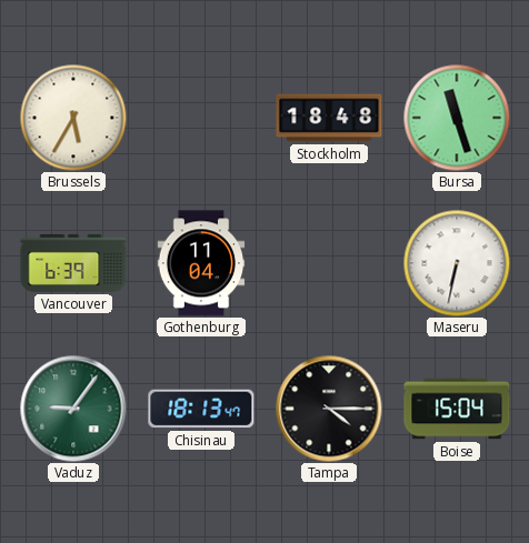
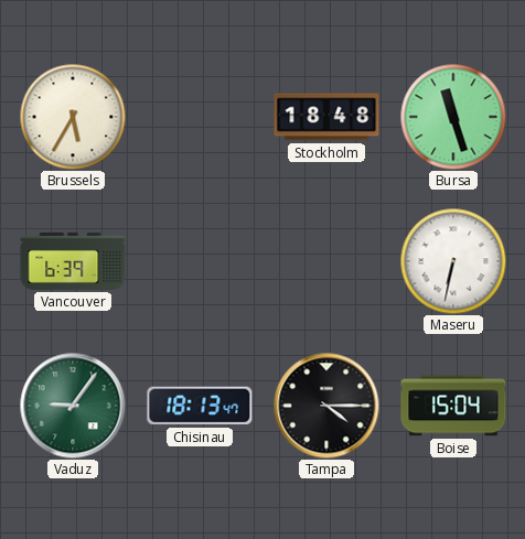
Gothenburg: 11:04 -> none (201, 263)
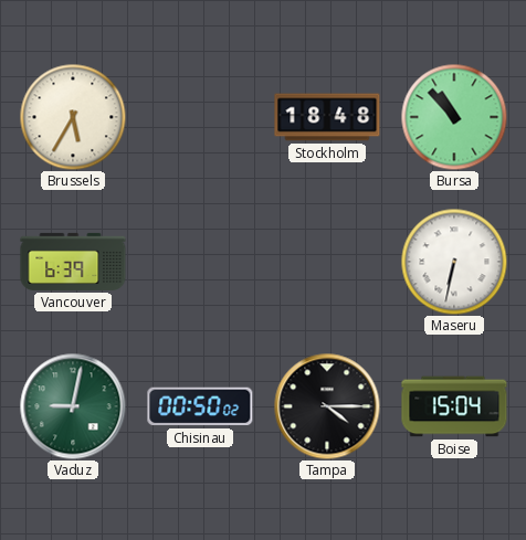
Bursa: 11:27 -> 10:53 (454, 117)
Vaduz: 9:06 -> 9:02 (73, 406)
Chisinau: 18:13 -> 00:50 (200, 406)
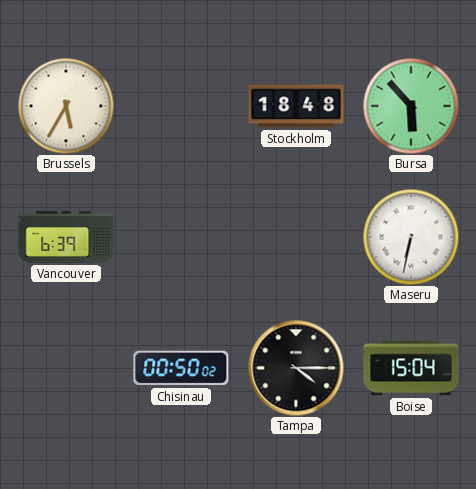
Bursa: 10:53 -> 5:53 (411, 106)
Vaduz: 9:02 -> none (73, 406)
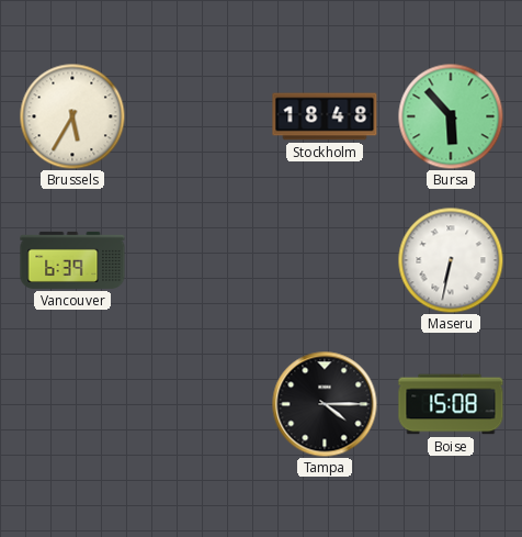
Chisinau: 00:50 -> none (181, 368)
Boise: 15:04 -> 15:08 (451, 404)
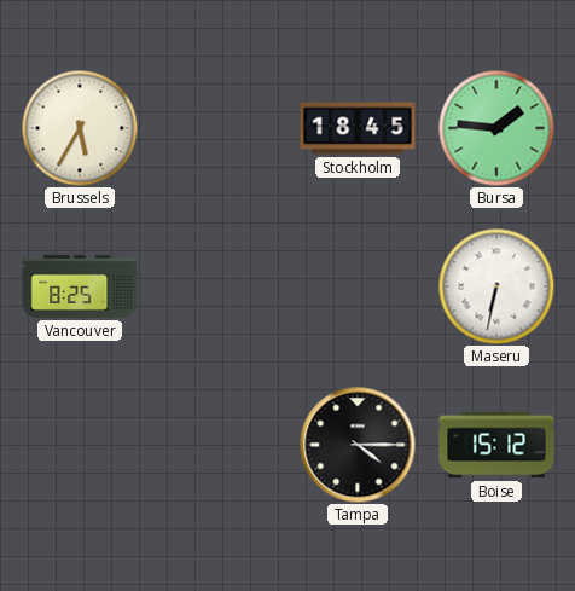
Stockholm: 18:48 -> 18:45 (358, 128)
Bursa: 5:53 -> 1:46 (496, 128)
Vancouver: 6:39 -> 8:25 (80, 286)
Boise: 15:08 -> 15:12 (496, 445)
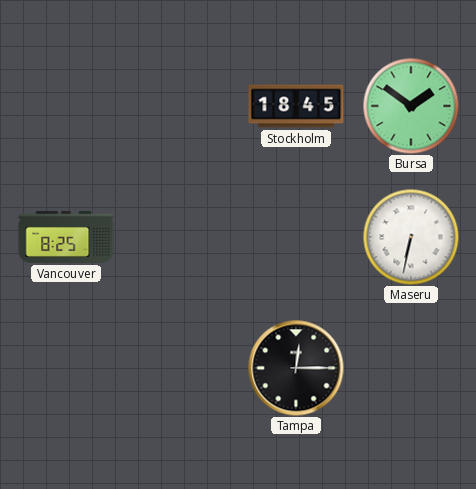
Brussels: 5:35 -> none (80, 128)
Bursa: 1:46 -> 1:51 (411, 106)
Tampa: 4:15 -> 12:15 (296, 368)
Boise: 15:12 -> none (496, 445)
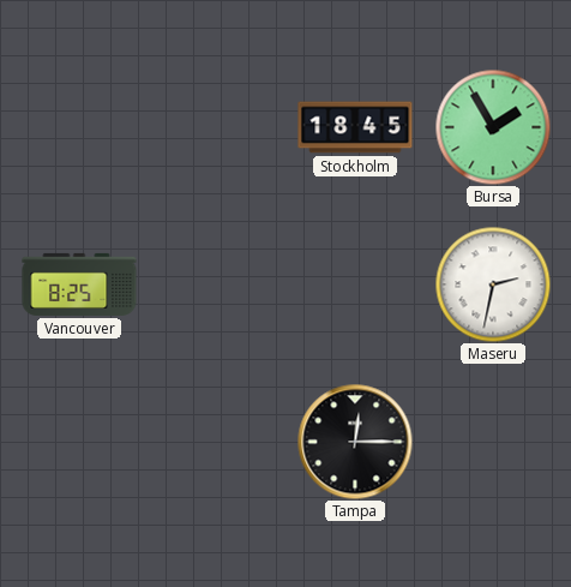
Bursa: 1:51 -> 1:55 (493, 127)
Maseru: 6:32 -> 2:32 (493, 284)
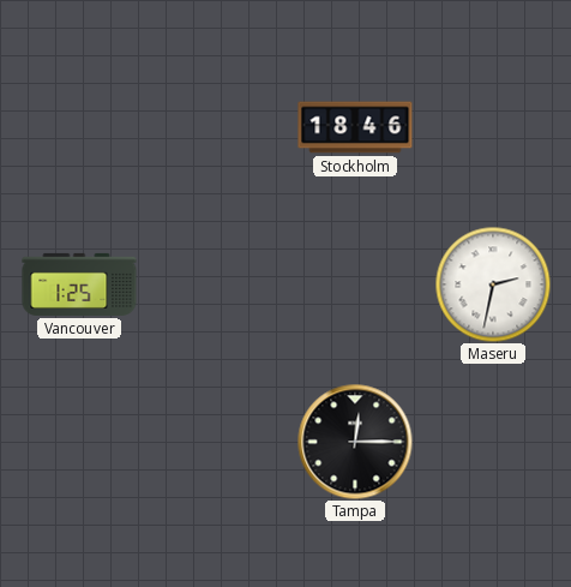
Stockholm: 18:45 -> 18:46 (355, 127)
Bursa: 1:55 -> none (493, 127)
Vancouver: 8:25 -> 1:25 (79, 284)
